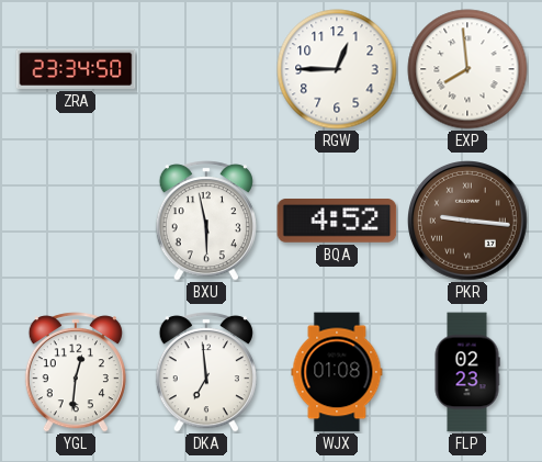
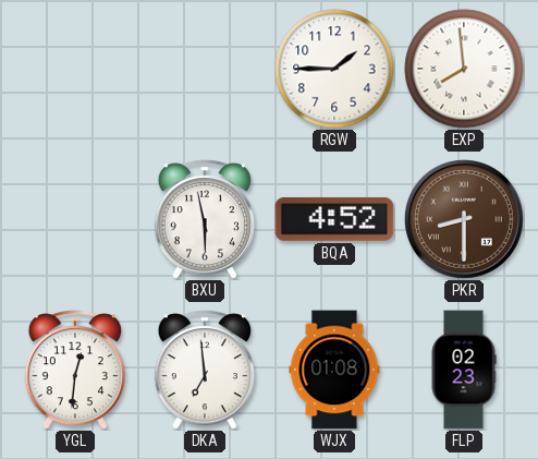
ZRA: 23:34 -> none (76, 69)
RGW: 12:45 -> 1:45 (334, 69)
PKR: 9:16 -> 8:30 (465, 220)
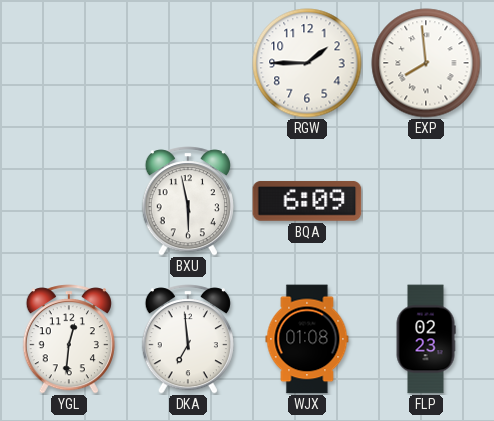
BQA: 4:52 -> 6:09 (307, 201)
PKR: 8:30 -> none (465, 220)
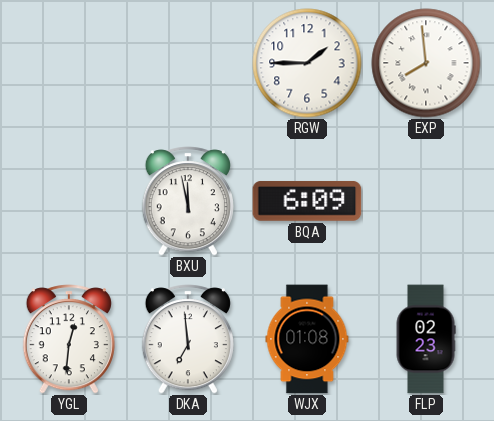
BXU: 5:58 -> 11:58 (188, 201)
